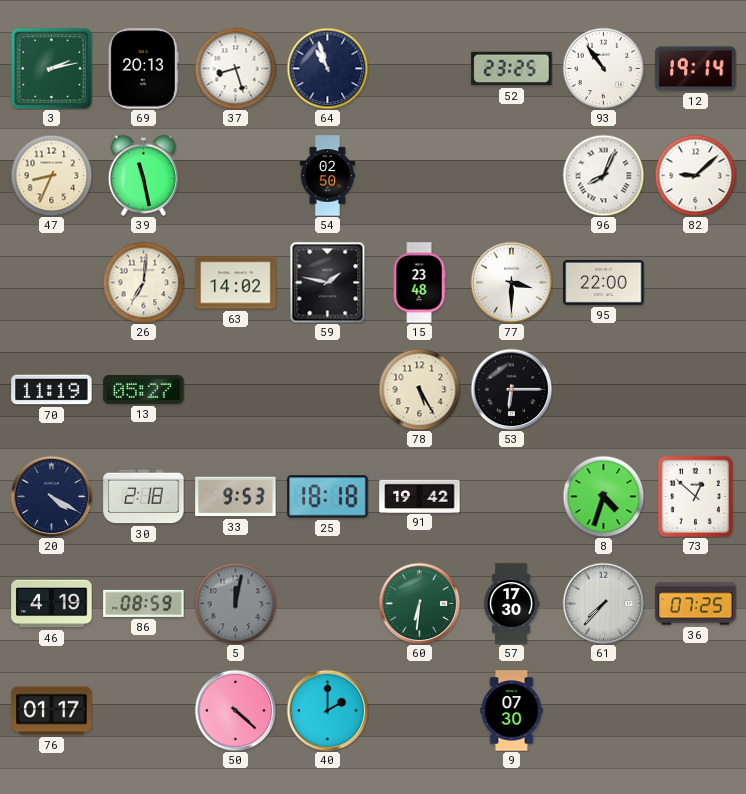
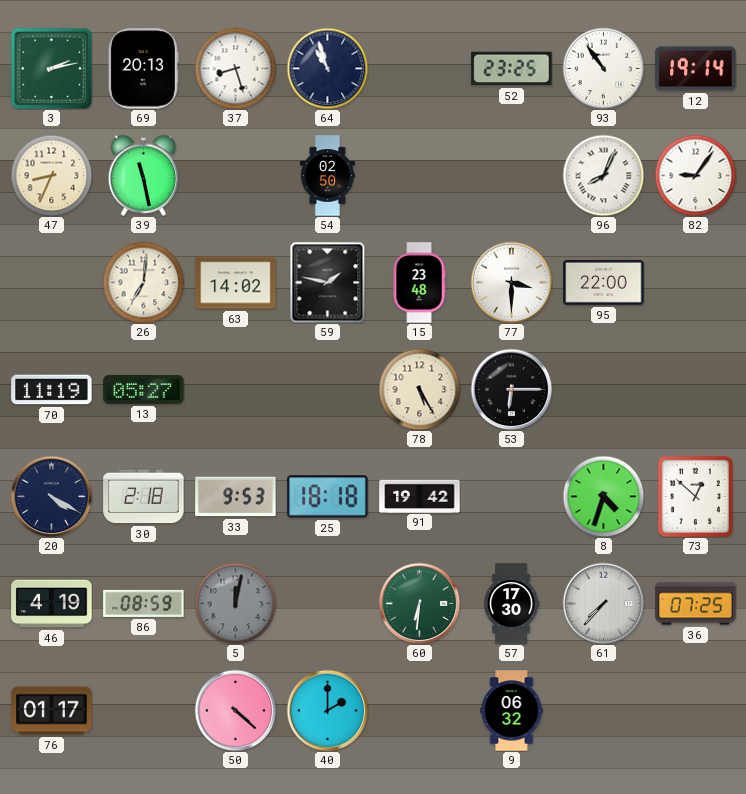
82: 9:08 -> 9:06 (695, 175)
9: 07:30 -> 06:32 (512, 711)
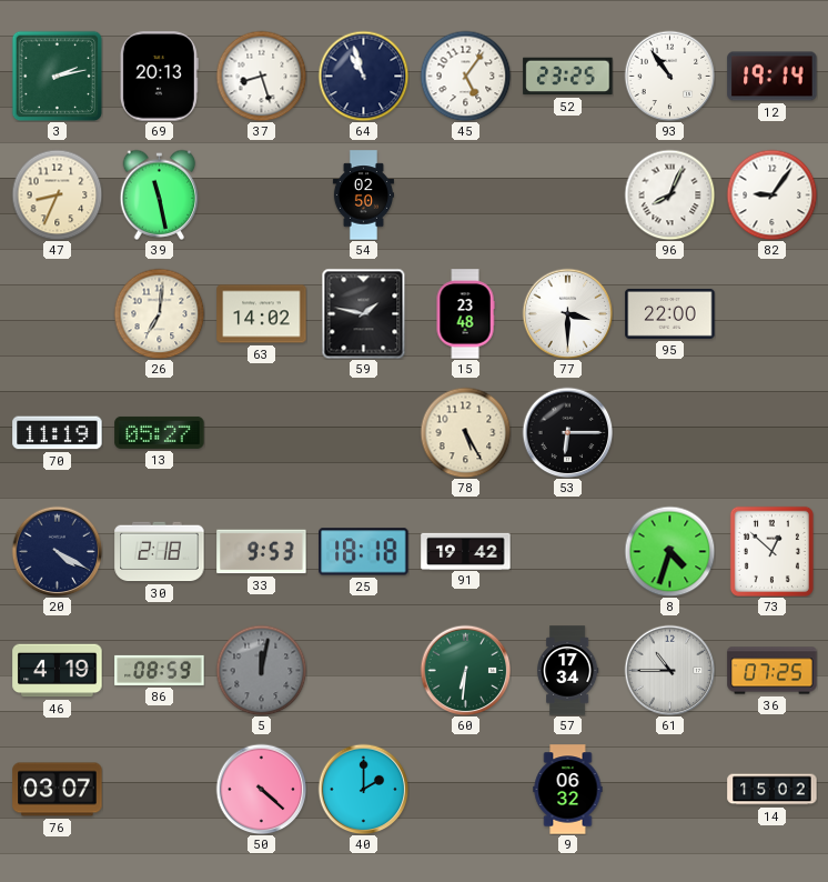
45: none -> 5:06 (465, 76)
57: 17:30 -> 17:34 (567, 671)
61: 7:37 -> 10:45 (669, 670)
76: 01:17 -> 03:07 (58, 790)
14: none -> 15:02 (773, 790)
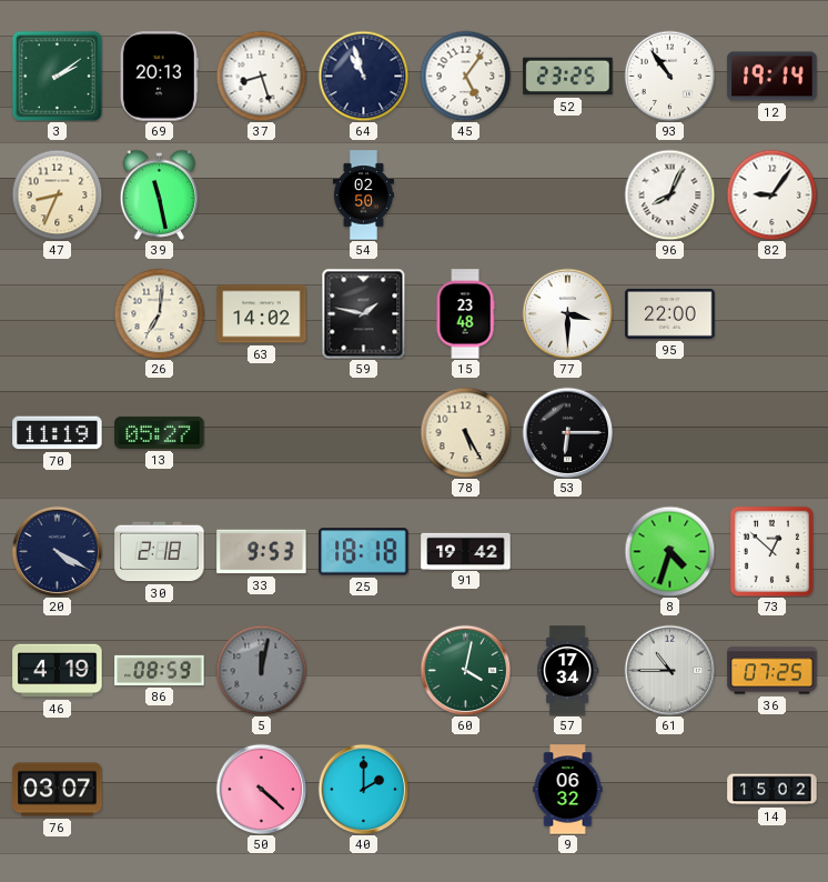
3: 2:13 -> 2:09 (57, 76)
60: 6:31 -> 4:02 (465, 670)
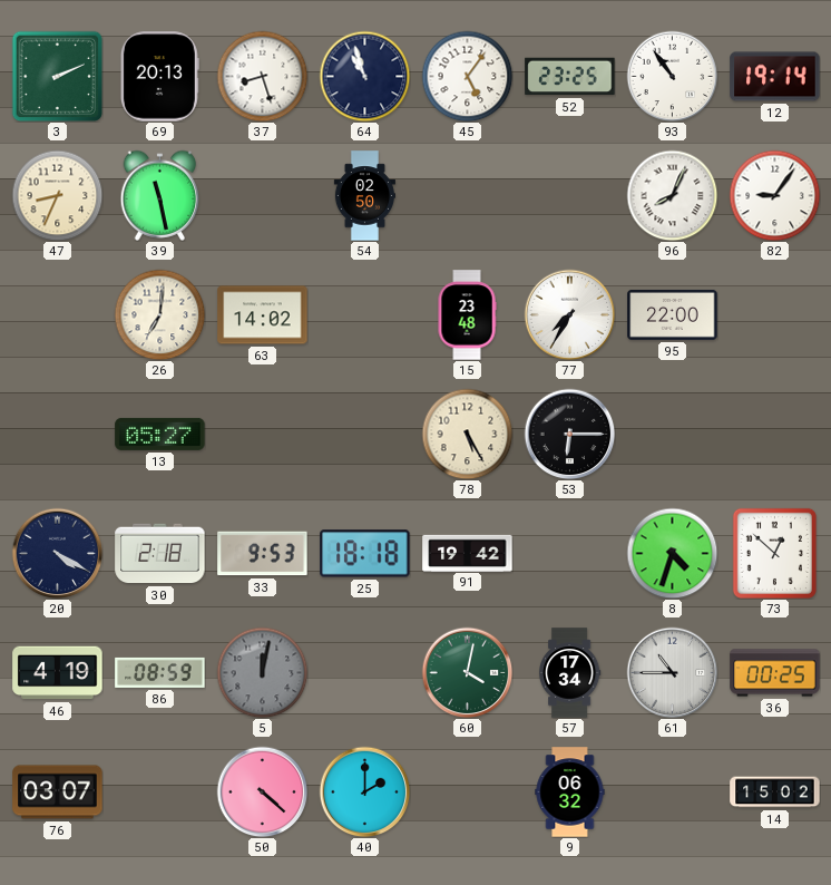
3: 2:09 -> 2:11 (57, 76)
59: 1:47 -> none (364, 313)
77: 3:30 -> 7:35 (569, 314)
70: 11:19 -> none (58, 433)
36: 07:25 -> 00:25 (775, 673)
